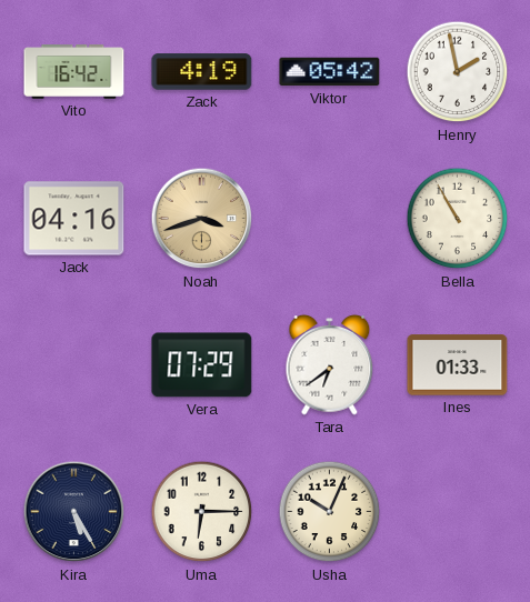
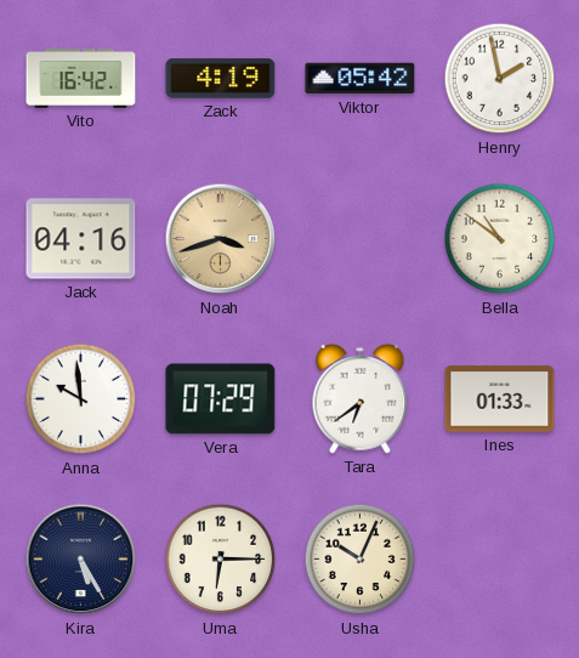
Bella: 10:55 -> 10:51 (500, 239)
Anna: none -> 9:59 (81, 399)
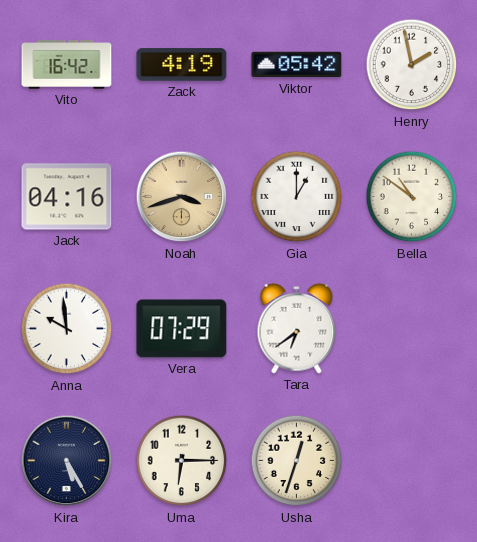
Gia: none -> 1:00 (297, 197)
Ines: 01:33 -> none (500, 399)
Usha: 10:04 -> 12:33 (297, 461)
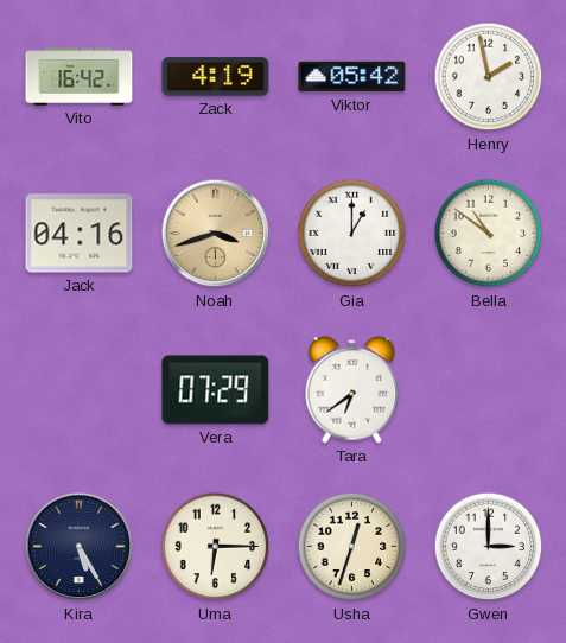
Anna: 9:59 -> none (67, 329)
Gwen: none -> 3:00 (489, 547)
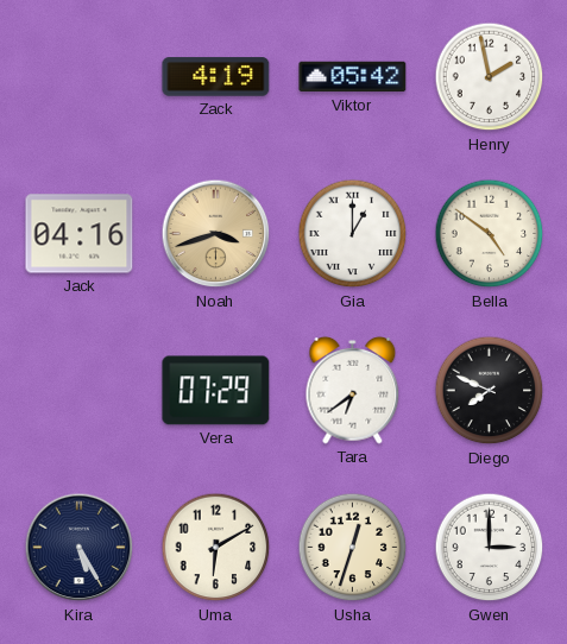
Vito: 16:42 -> none (80, 77)
Bella: 10:51 -> 4:51 (490, 234)
Diego: none -> 7:49 (490, 391)
Uma: 6:15 -> 6:10 (216, 548)
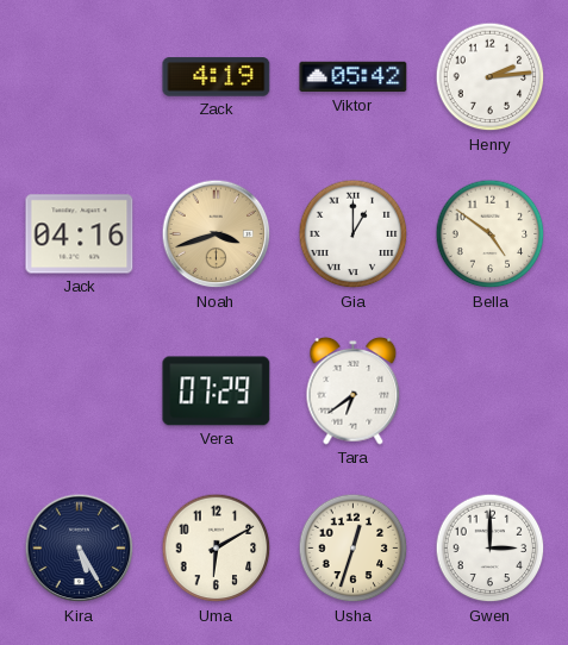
Henry: 1:58 -> 2:14 (491, 77)
Diego: 7:49 -> none (490, 391)
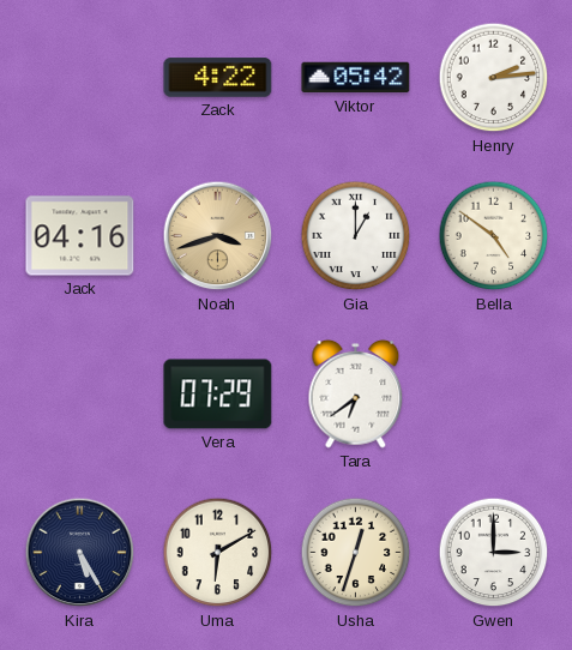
Zack: 4:19 -> 4:22 (218, 78)
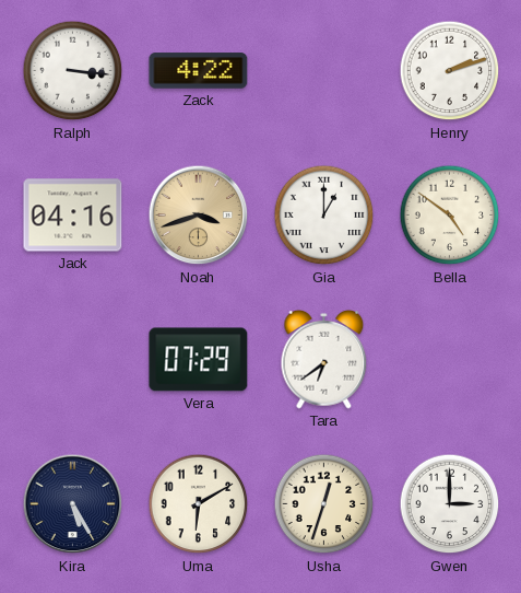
Ralph: none -> 3:16 (73, 71)
Viktor: 05:42 -> none (356, 78)
Henry: 2:14 -> 2:12 (450, 71)
